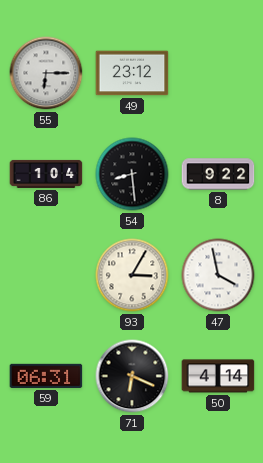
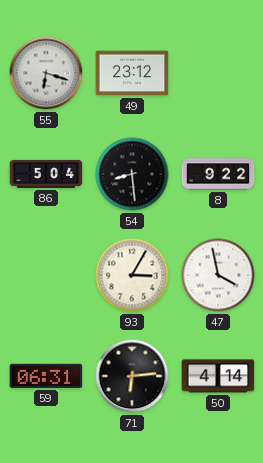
55: 6:15 -> 6:18 (46, 73)
86: 1:04 -> 5:04 (46, 174)
71: 6:19 -> 6:14 (132, 376)
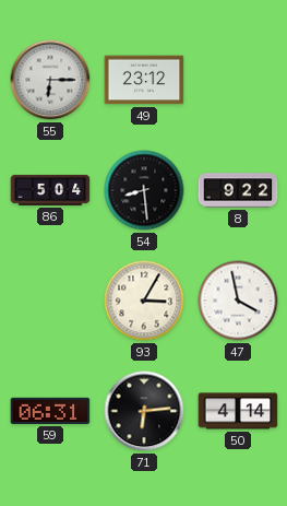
55: 6:18 -> 6:15 (50, 80)
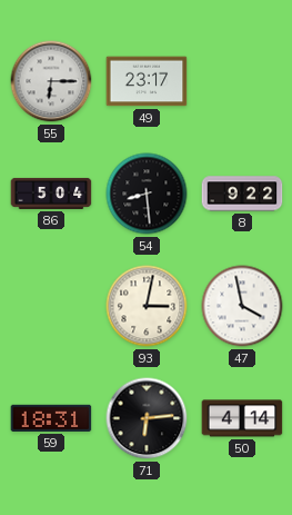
49: 23:12 -> 23:17 (147, 81)
93: 3:05 -> 3:02 (147, 306)
59: 06:31 -> 18:31 (51, 418)
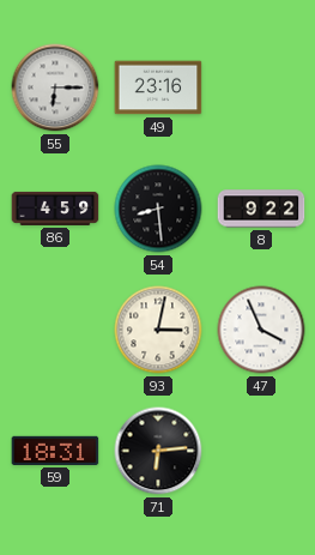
49: 23:17 -> 23:16 (158, 88)
86: 5:04 -> 4:59 (55, 209)
47: 3:58 -> 3:56 (261, 330)
50: 4:14 -> none (242, 418)
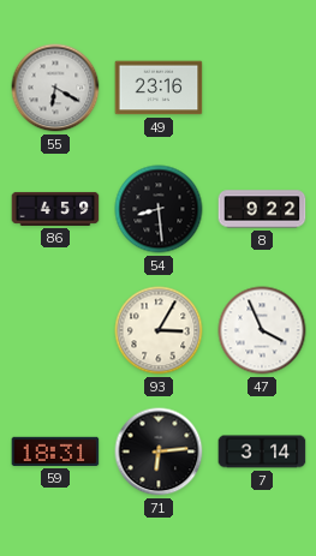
55: 6:15 -> 6:20 (55, 88)
93: 3:02 -> 3:05 (159, 330)
7: none -> 3:14 (262, 452)
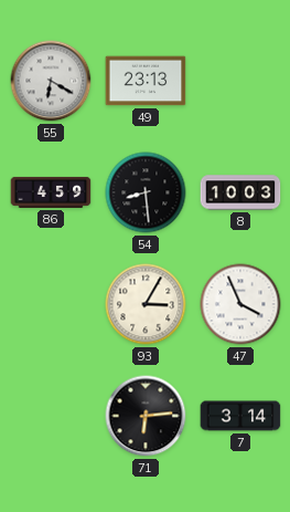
49: 23:16 -> 23:13 (146, 81)
8: 9:22 -> 10:03 (240, 192)
59: 18:31 -> none (55, 452)
